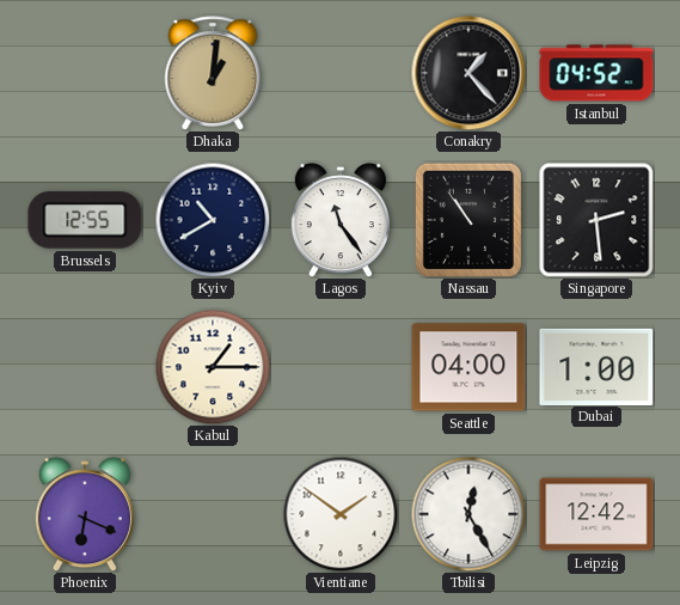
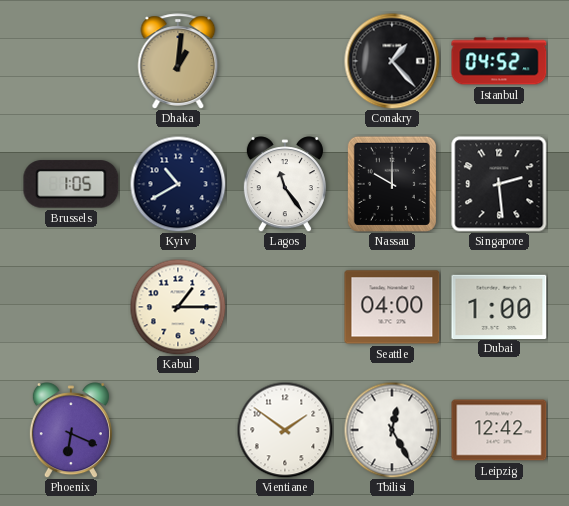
Brussels: 12:55 -> 1:05 (71, 184)
Nassau: 10:54 -> 10:00 (392, 184)
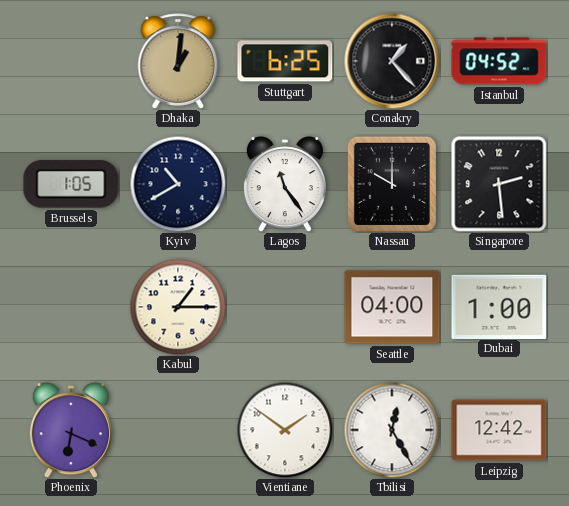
Stuttgart: none -> 6:25 (285, 61)
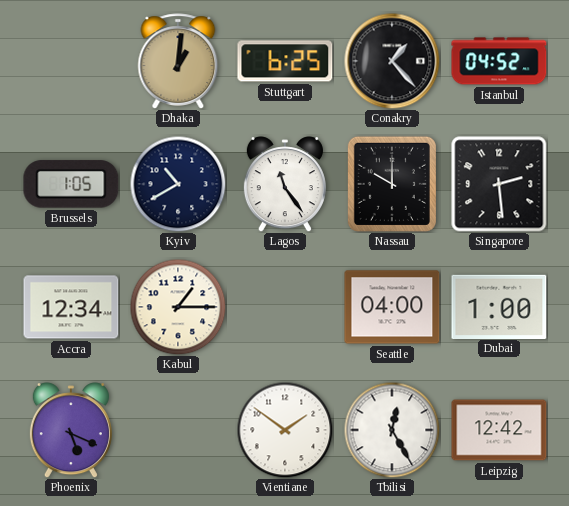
Accra: none -> 12:34 (71, 307)
Phoenix: 6:19 -> 5:19 (71, 430)
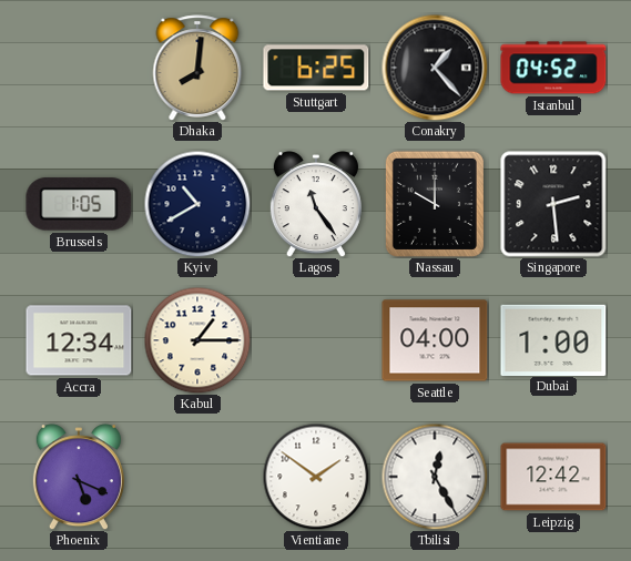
Dhaka: 1:01 -> 8:01 (197, 68)
